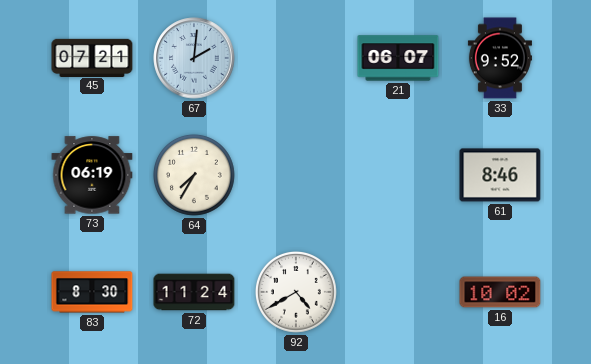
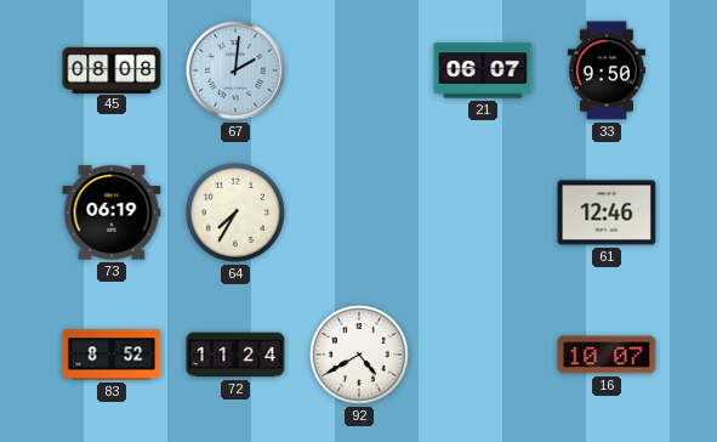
45: 07:21 -> 08:08 (112, 69)
33: 9:52 -> 9:50 (607, 70)
61: 8:46 -> 12:46 (607, 212)
83: 8:30 -> 8:52 (112, 355)
16: 10:02 -> 10:07 (607, 355)
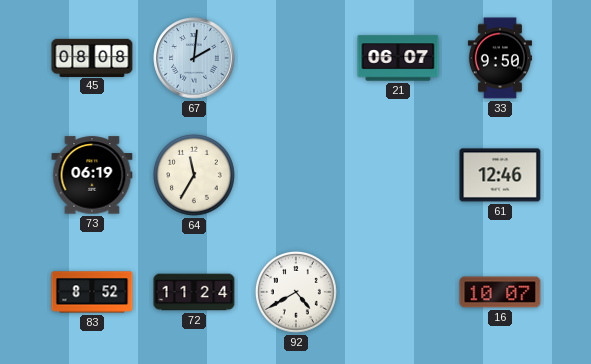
64: 7:35 -> 11:35 (194, 175)
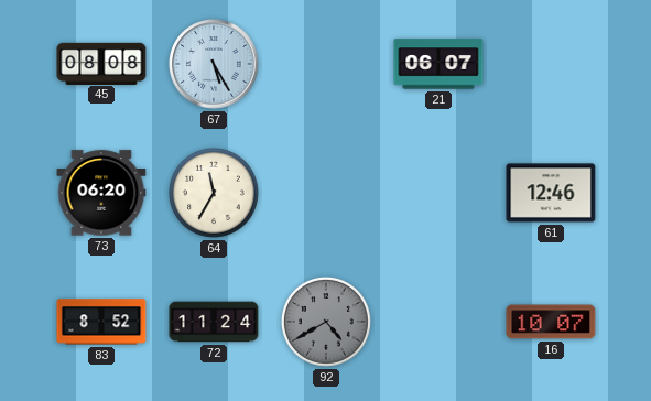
67: 2:01 -> 5:25 (214, 64)
33: 9:50 -> none (500, 58)
73: 06:19 -> 06:20 (101, 193)
92 dial: white -> grey (326, 322)
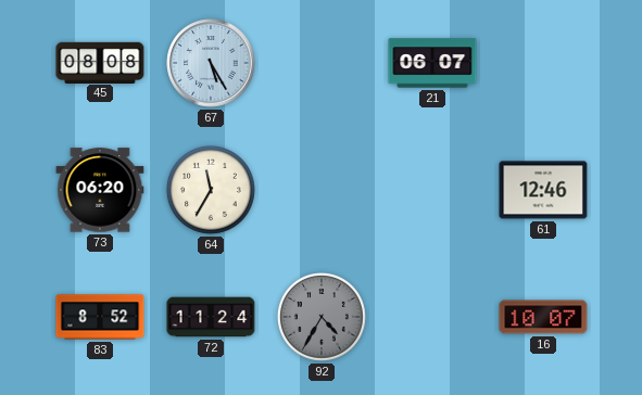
92: 4:40 -> 4:35 (322, 317)
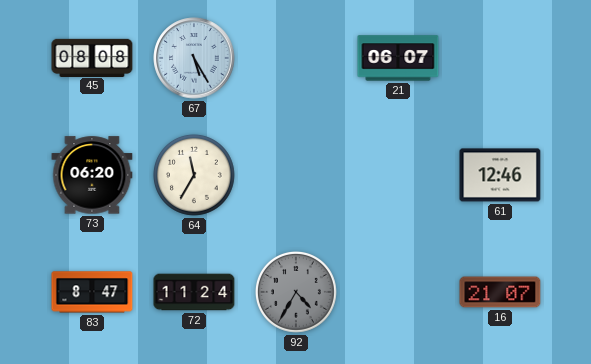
83: 8:52 -> 8:47 (92, 292)
16: 10:07 -> 21:07 (500, 292)
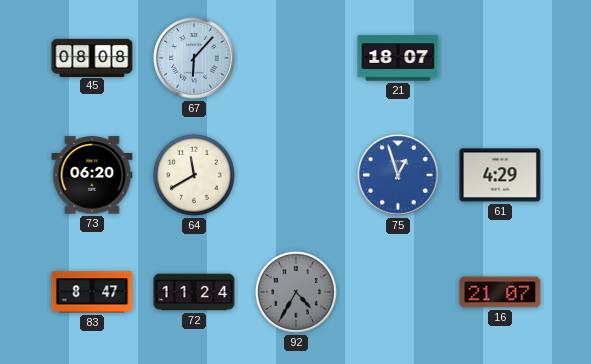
67: 5:25 -> 6:07 (194, 58)
21: 06:07 -> 18:07 (398, 58)
64: 11:35 -> 11:40 (194, 175)
75: none -> 12:57 (398, 175)
61: 12:46 -> 4:29 (500, 175)
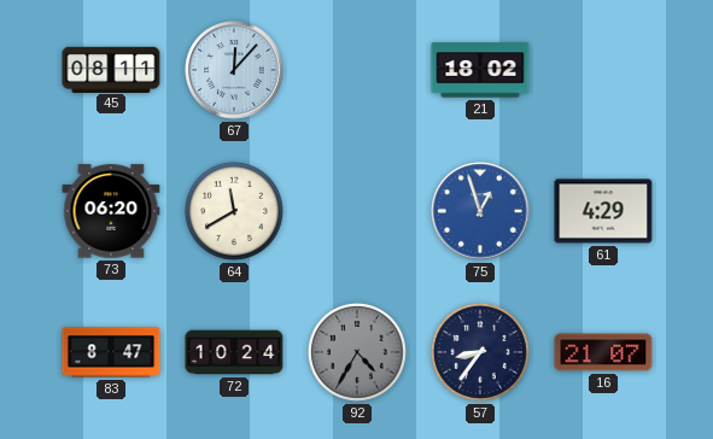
45: 08:08 -> 08:11 (111, 69)
67: 6:07 -> 12:07 (234, 70)
21: 18:07 -> 18:02 (480, 70)
72: 11:24 -> 10:24 (234, 352)
57: none -> 8:36 (480, 352)
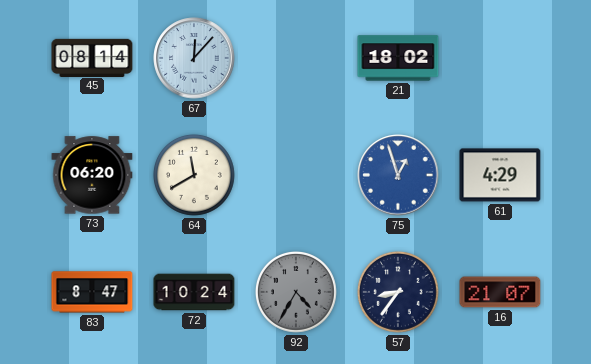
45: 08:11 -> 08:14 (92, 57)
